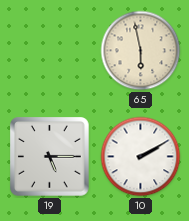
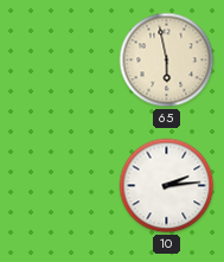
19: 5:15 -> none (50, 157)
10: 2:10 -> 2:14 (167, 186)
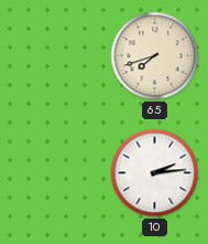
65: 5:58 -> 7:42 (155, 56)
